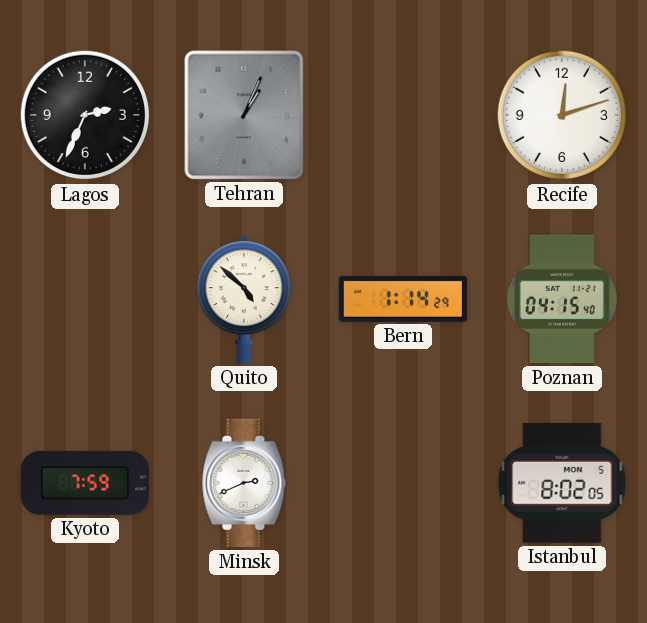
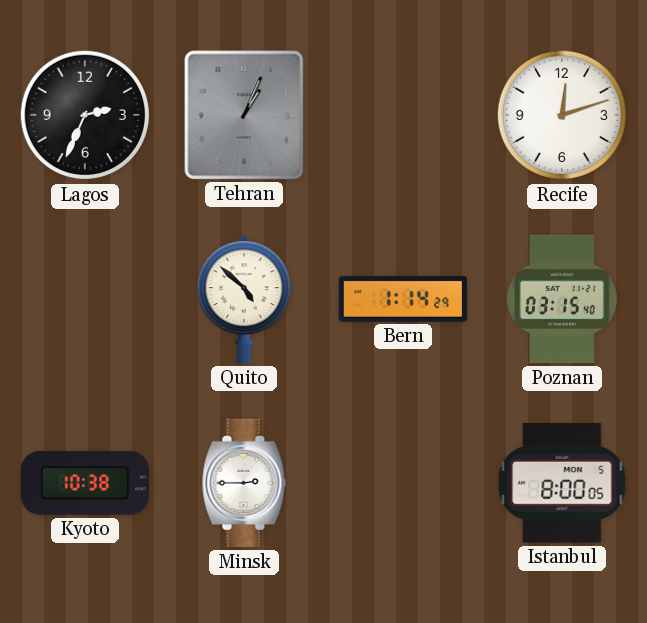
Poznan: 04:15 -> 03:15 (562, 299)
Kyoto: 7:59 -> 10:38 (85, 483)
Minsk: 2:41 -> 2:45 (244, 483)
Istanbul: 8:02 -> 8:00 (562, 484)
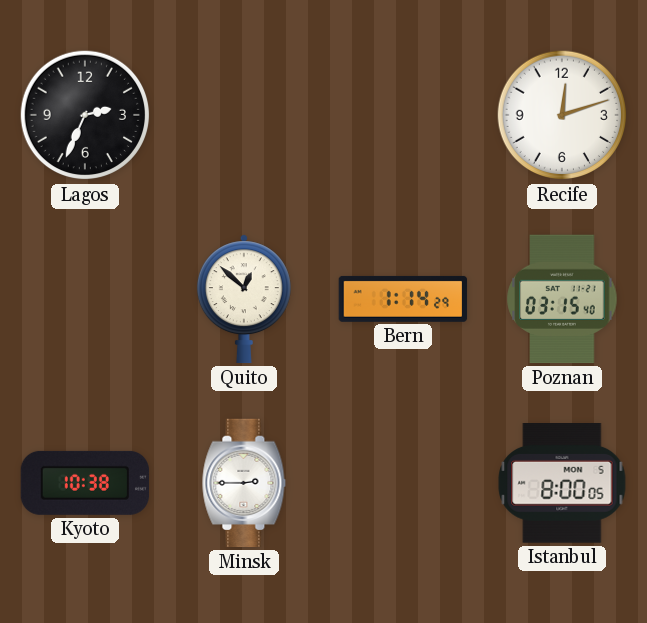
Tehran: 1:04 -> none (244, 115)
Quito: 4:52 -> 12:52 (244, 299)
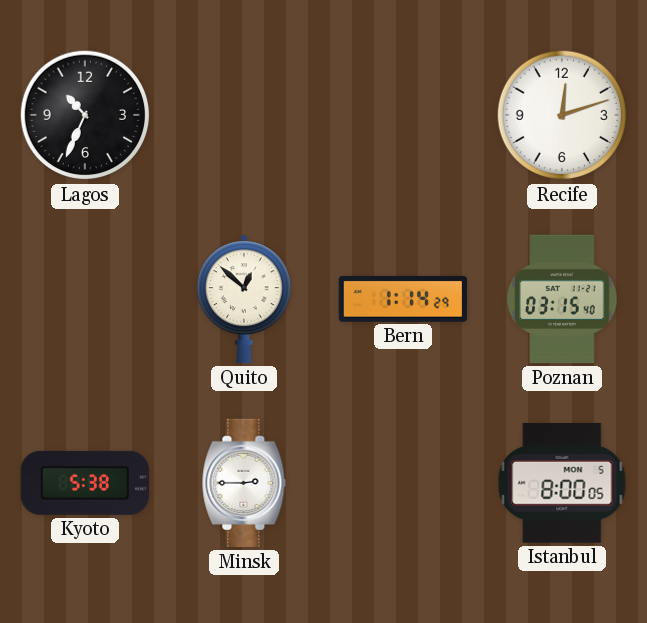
Lagos: 2:34 -> 10:34 (85, 115)
Kyoto: 10:38 -> 5:38 (85, 483)
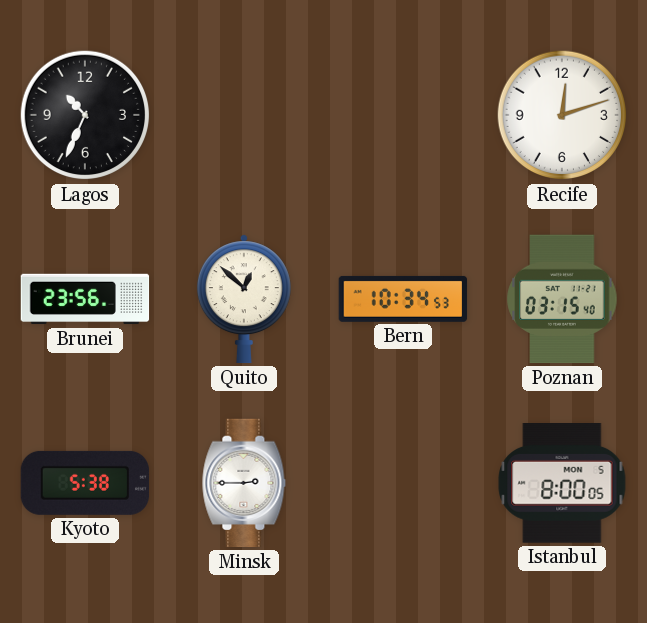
Brunei: none -> 23:56 (85, 299)
Bern: 1:14 -> 10:34 (403, 299)
